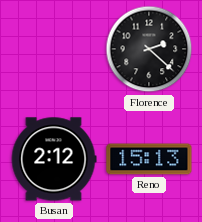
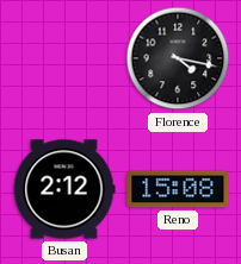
Florence: 2:22 -> 4:17 (178, 58)
Reno: 15:13 -> 15:08 (178, 189)
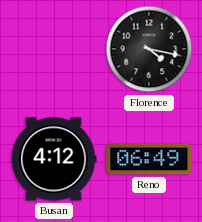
Busan: 2:12 -> 4:12 (54, 159)
Reno: 15:08 -> 06:49 (149, 159)
